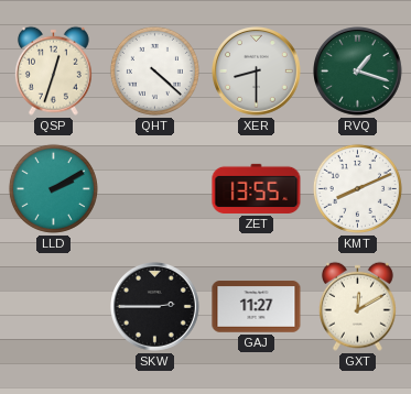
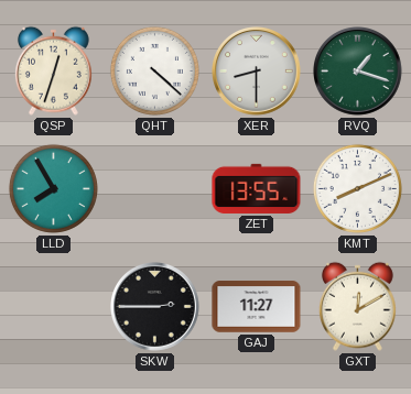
LLD: 2:10 -> 7:55 (53, 188)
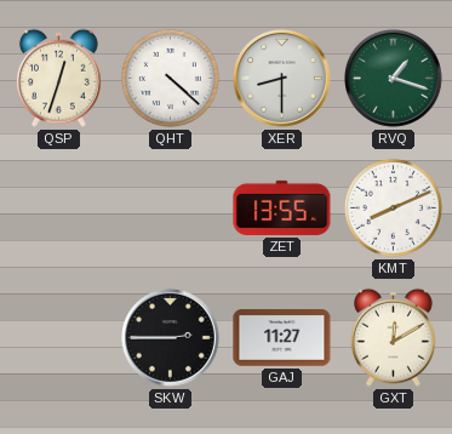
LLD: 7:55 -> none (53, 188)
